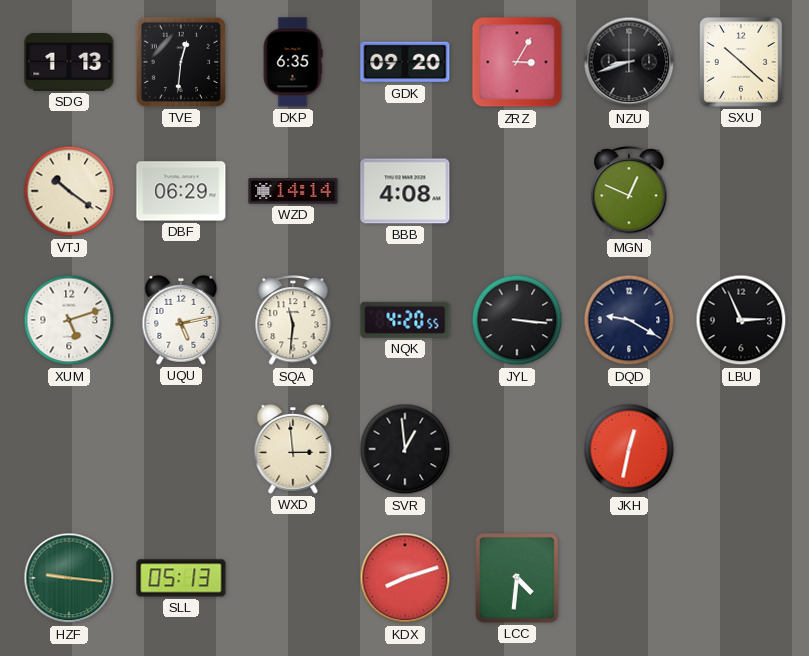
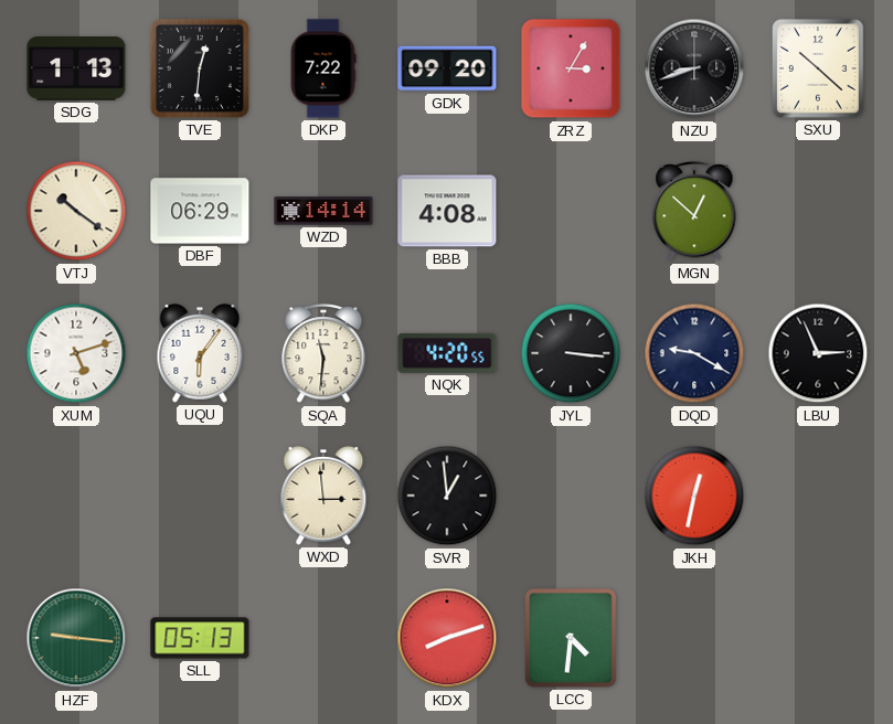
DKP: 6:35 -> 7:22 (323, 68)
MGN: 12:49 -> 12:52 (694, 211)
UQU: 5:13 -> 6:06 (200, 353)
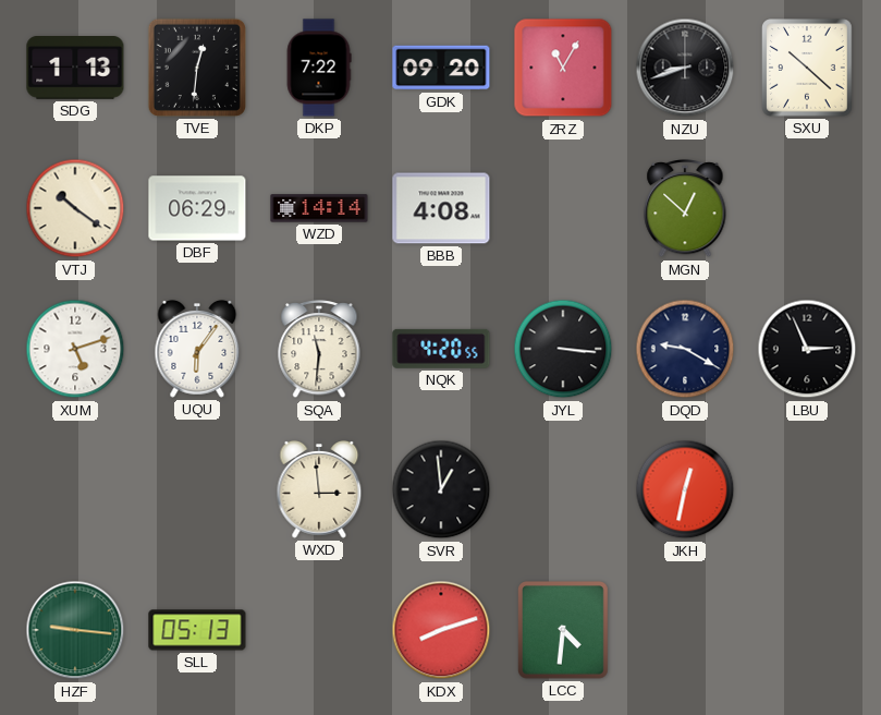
ZRZ: 3:05 -> 11:05 (563, 68)
